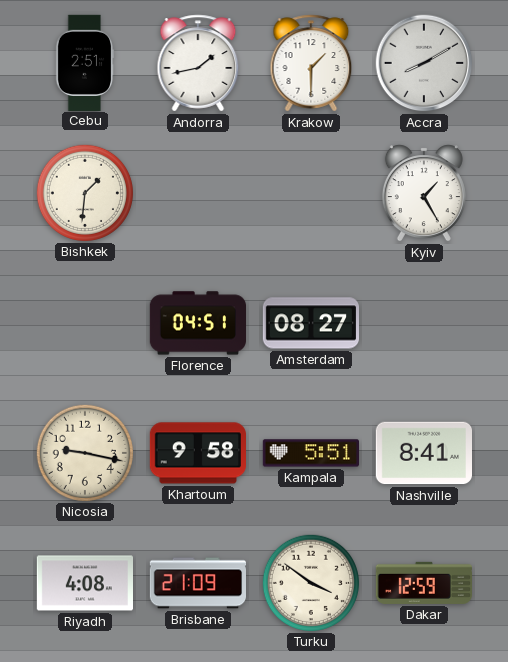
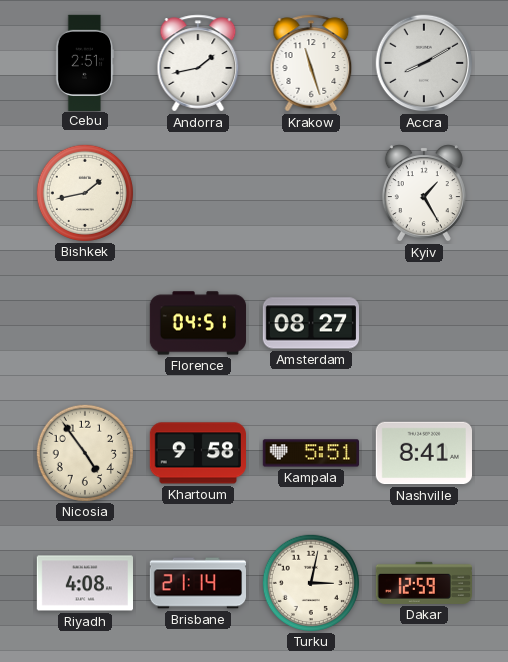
Krakow: 1:30 -> 11:27 (311, 63)
Bishkek: 1:31 -> 1:43 (84, 192)
Nicosia: 9:17 -> 4:54 (84, 452)
Brisbane: 21:09 -> 21:14 (197, 583)
Turku: 3:51 -> 3:02 (310, 582)
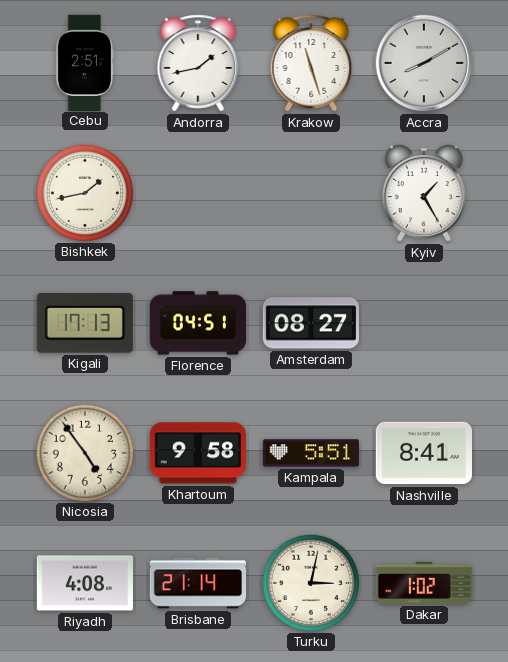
Kigali: none -> 17:13 (85, 324)
Dakar: 12:59 -> 1:02 (423, 583)
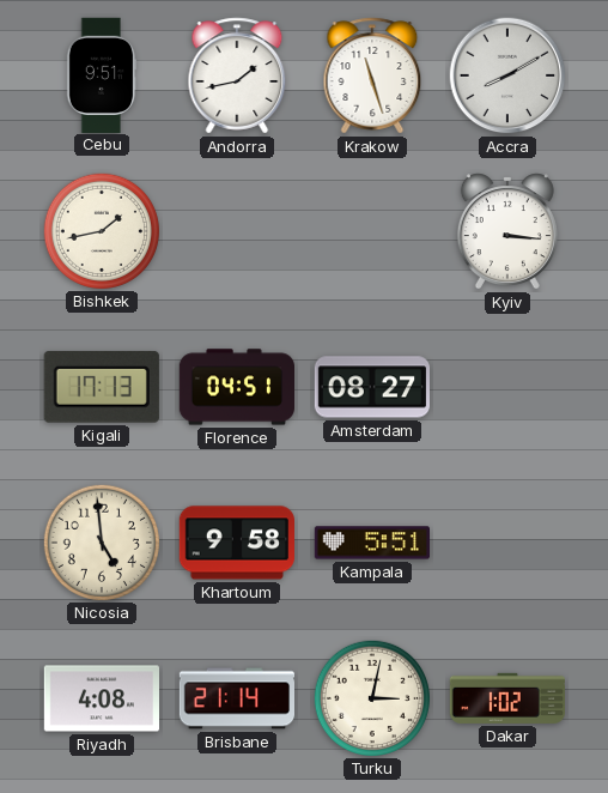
Cebu: 2:51 -> 9:51 (102, 74)
Kyiv: 1:25 -> 3:16 (507, 231)
Nicosia: 4:54 -> 4:59 (101, 541)
Nashville: 8:41 -> none (423, 453)
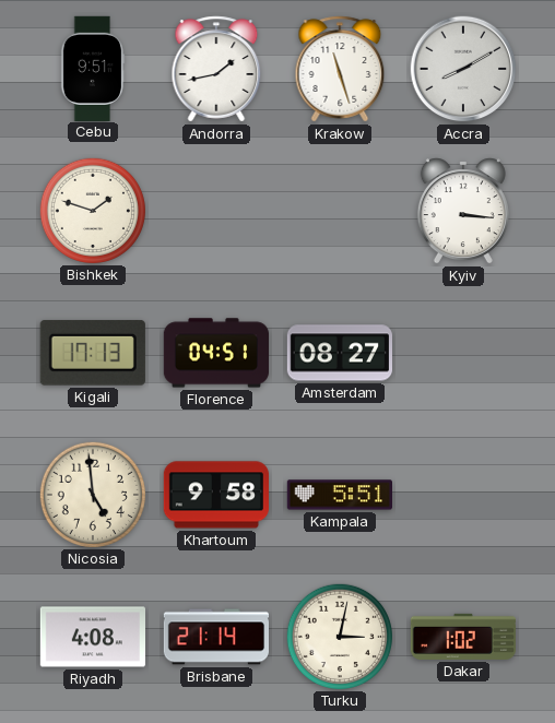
Bishkek: 1:43 -> 1:48 (92, 210)
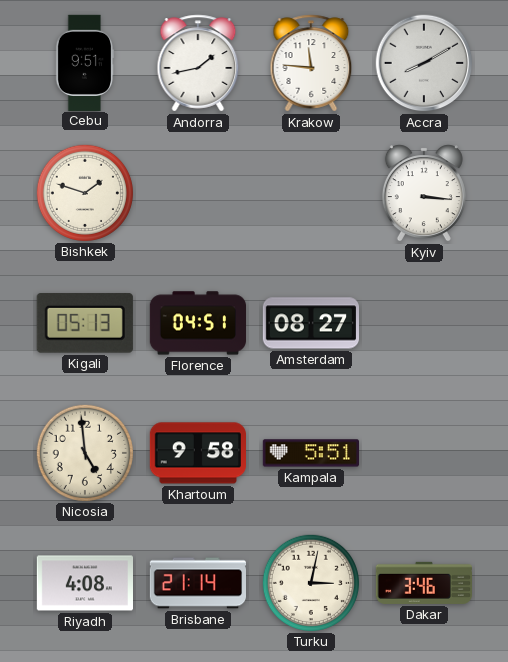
Krakow: 11:27 -> 11:46 (311, 63)
Kigali: 17:13 -> 05:13 (85, 324)
Dakar: 1:02 -> 3:46 (423, 583)
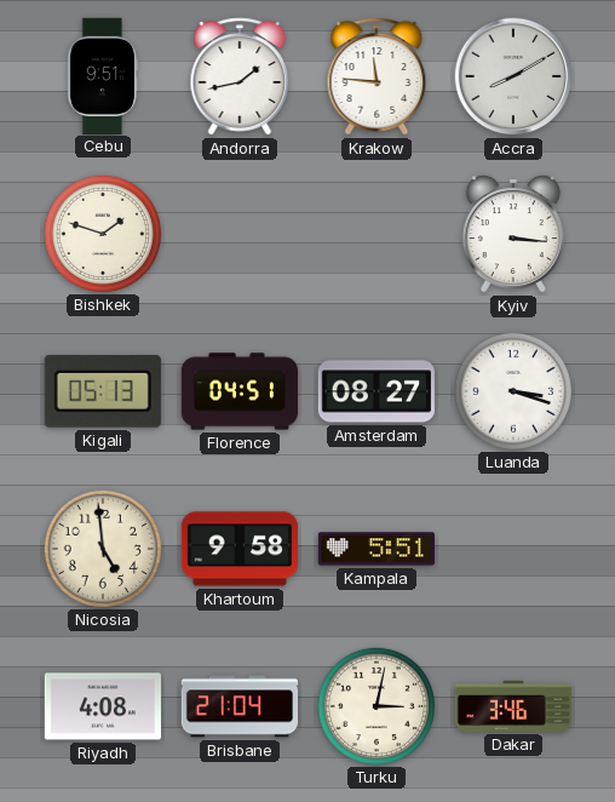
Luanda: none -> 3:18 (512, 390)
Brisbane: 21:14 -> 21:04 (238, 706)
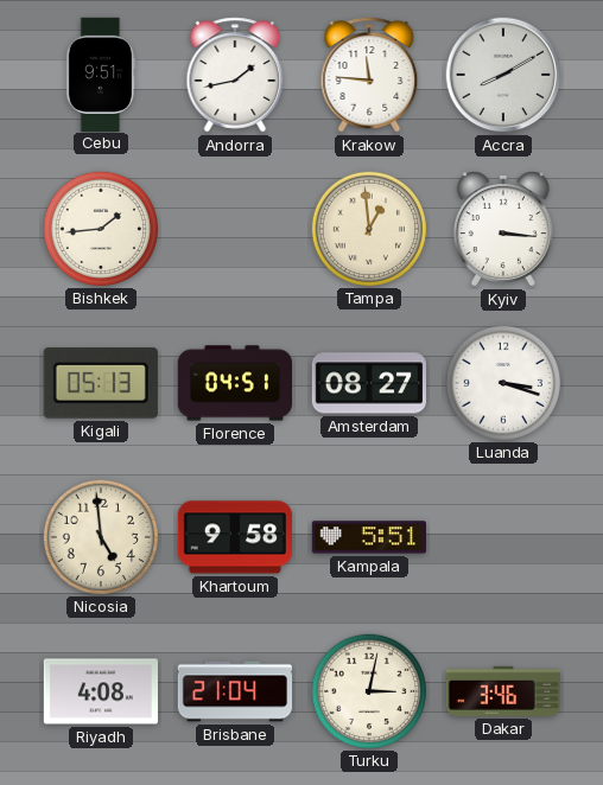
Bishkek: 1:48 -> 1:44 (100, 228)
Tampa: none -> 12:59 (368, 228)
